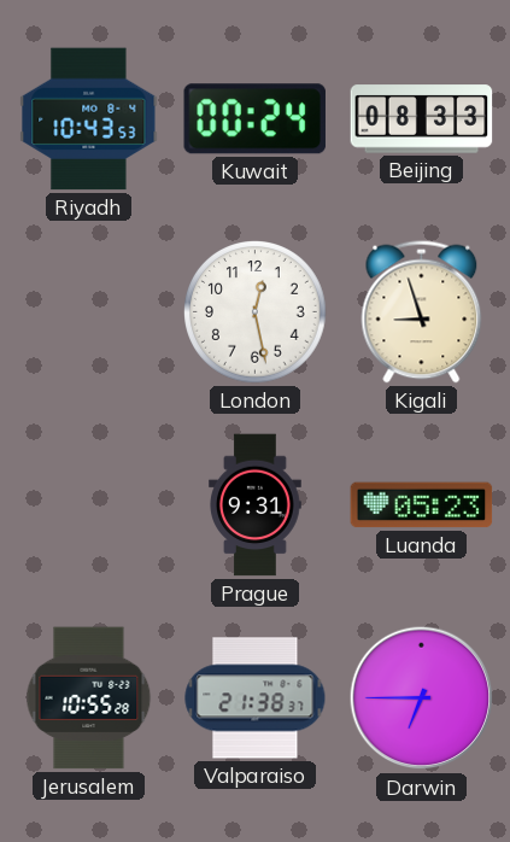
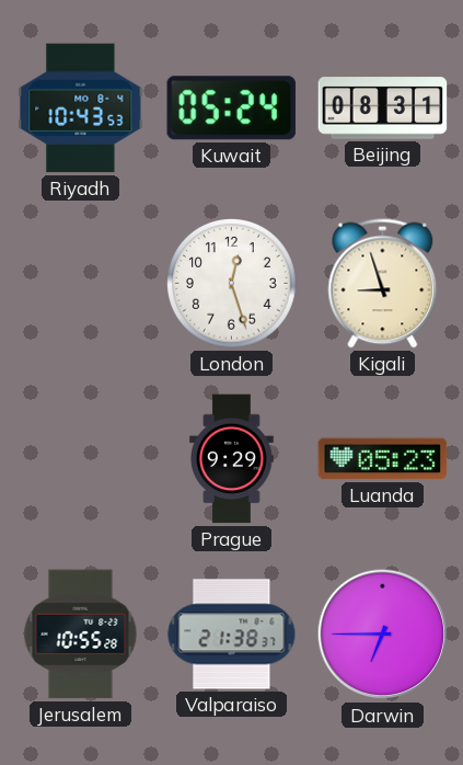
Kuwait: 00:24 -> 05:24 (231, 109)
Beijing: 08:33 -> 08:31 (383, 109)
London: 12:28 -> 12:27 (232, 284)
Prague: 9:31 -> 9:29 (232, 459)
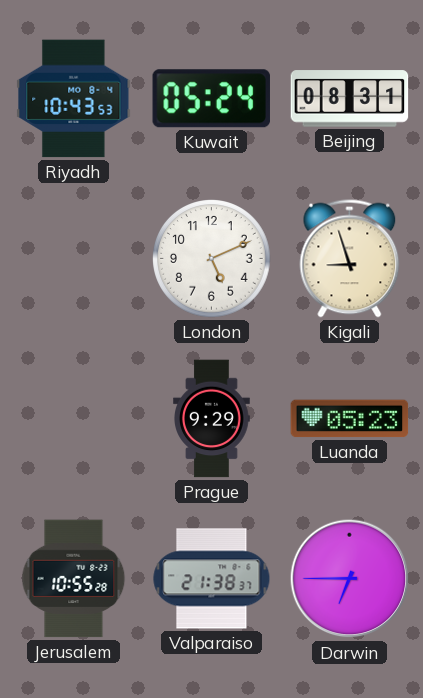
London: 12:27 -> 5:11 (212, 259)
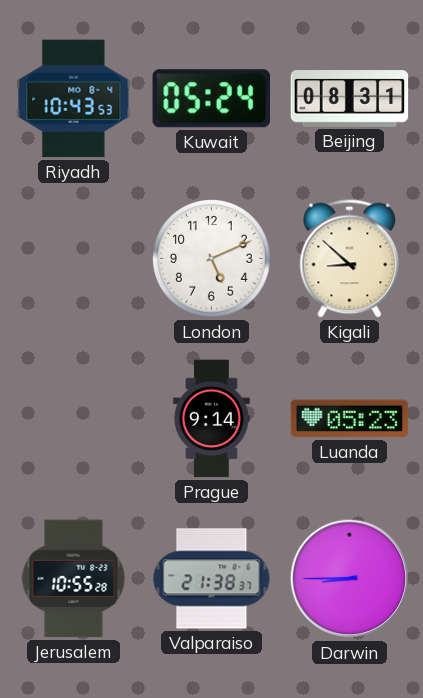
Kigali: 8:57 -> 8:52 (350, 259)
Prague: 9:29 -> 9:14 (212, 419)
Darwin: 6:45 -> 8:45 (350, 579)
